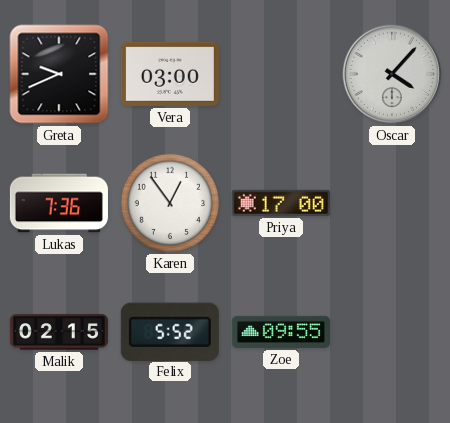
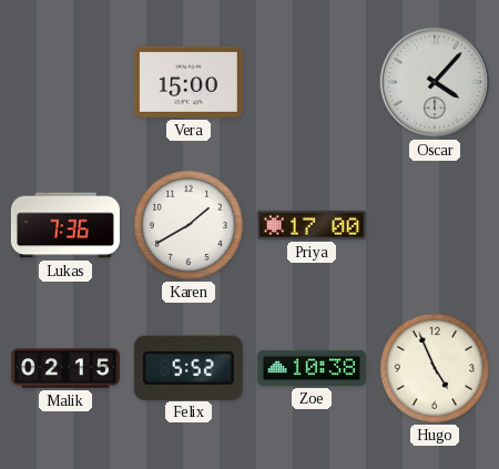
Greta: 9:41 -> none (59, 74)
Vera: 03:00 -> 15:00 (189, 82)
Karen: 12:54 -> 1:40 (189, 225)
Zoe: 09:55 -> 10:38 (312, 368)
Hugo: none -> 4:56 (435, 368)
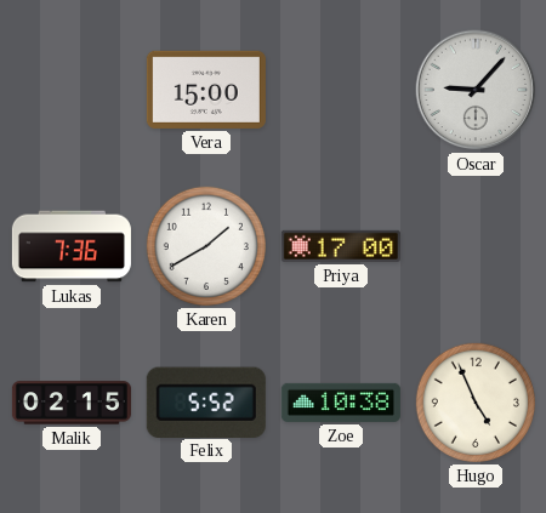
Oscar: 4:07 -> 9:07 (476, 90)
